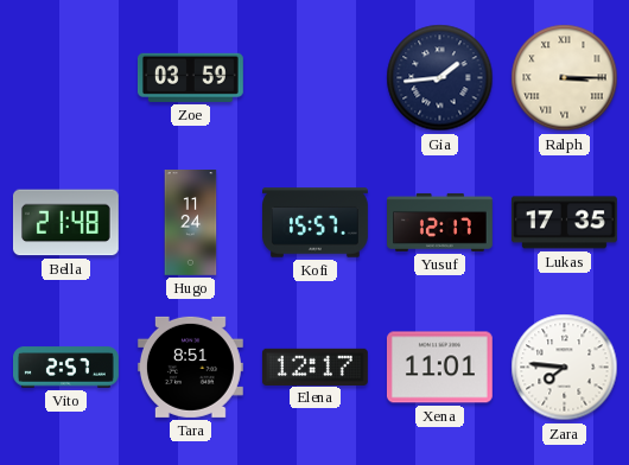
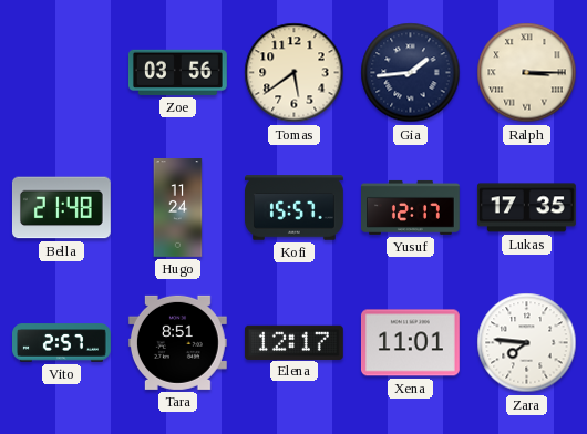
Zoe: 03:59 -> 03:56 (177, 72)
Tomas: none -> 5:39 (295, 73)
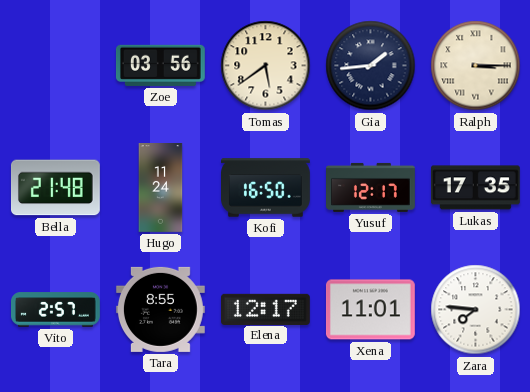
Kofi: 15:57 -> 16:50 (266, 188)
Tara: 8:51 -> 8:55 (160, 309)
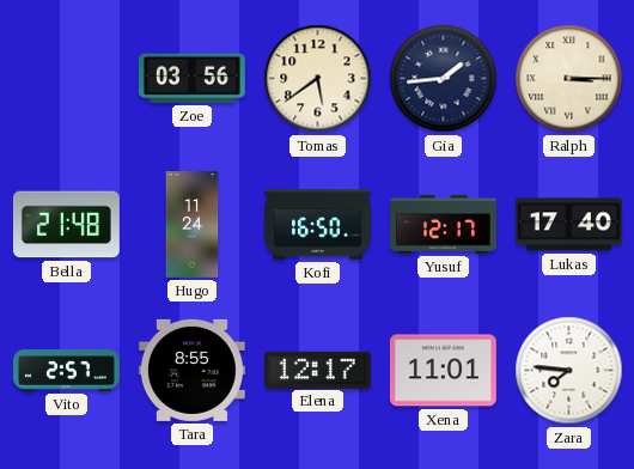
Lukas: 17:35 -> 17:40 (568, 225)
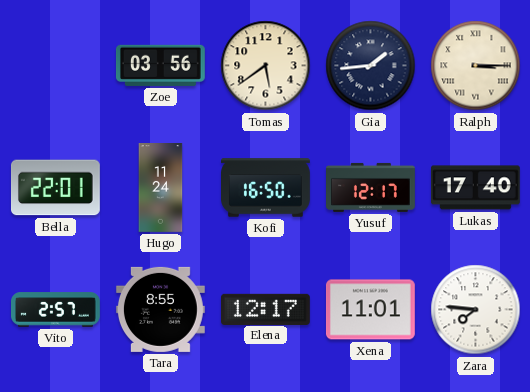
Bella: 21:48 -> 22:01 (55, 188)
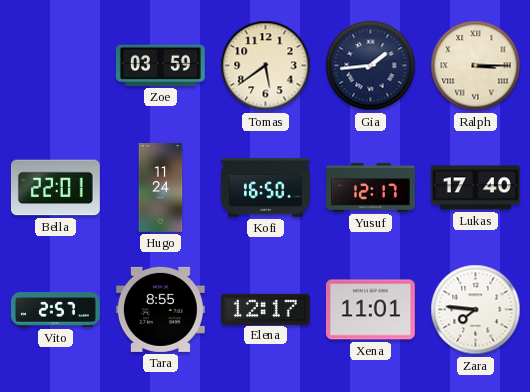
Zoe: 03:56 -> 03:59 (160, 65)
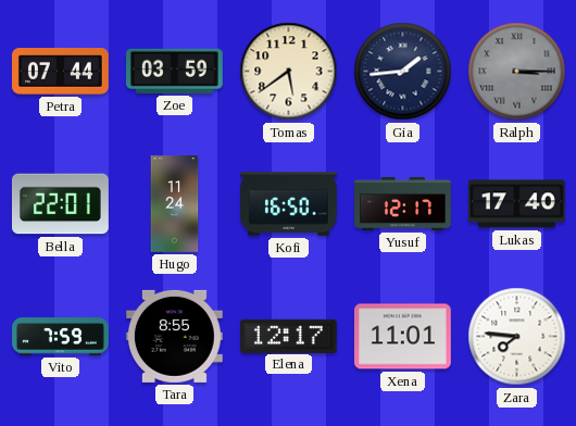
Petra: none -> 07:44 (60, 72)
Ralph dial: cream -> grey (517, 72)
Vito: 2:57 -> 7:59 (61, 337)
